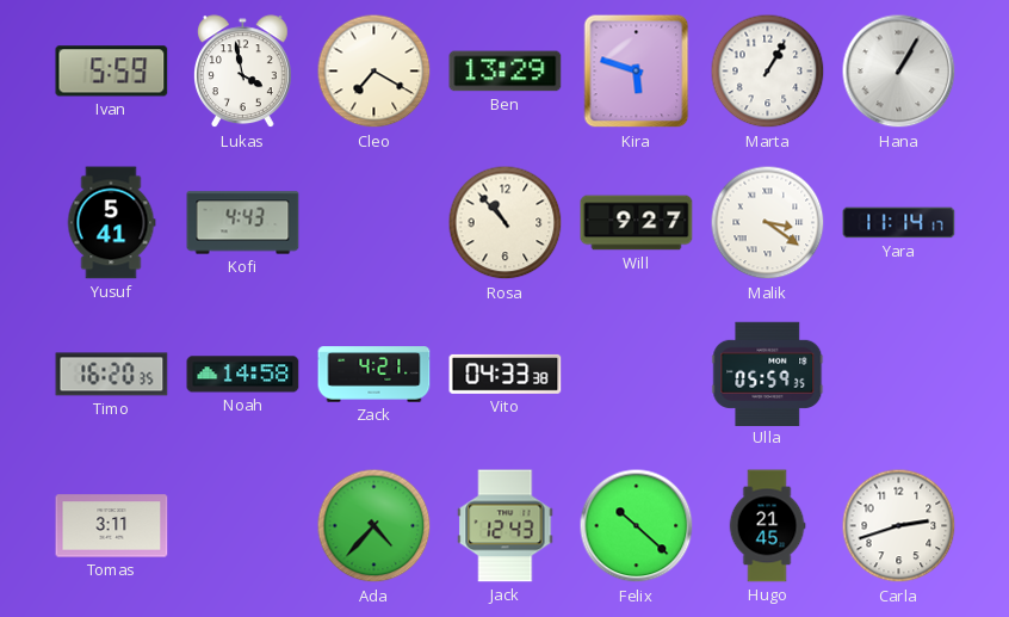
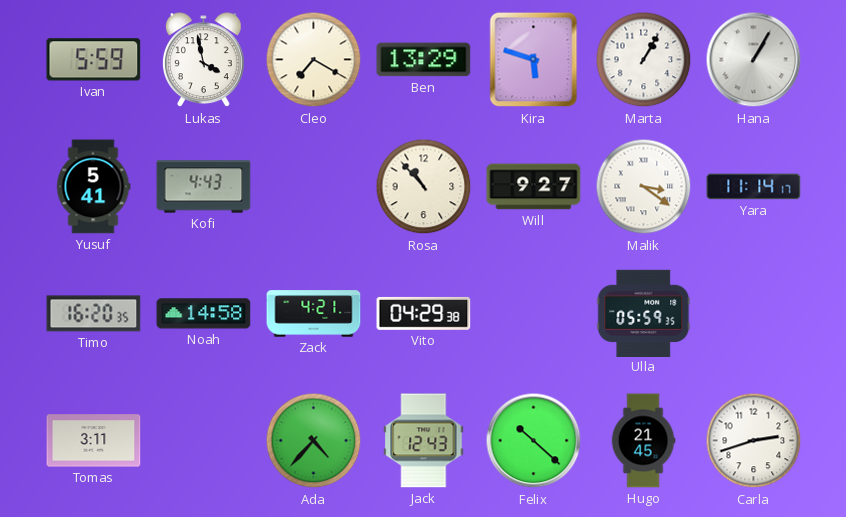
Vito: 04:33 -> 04:29 (424, 313)
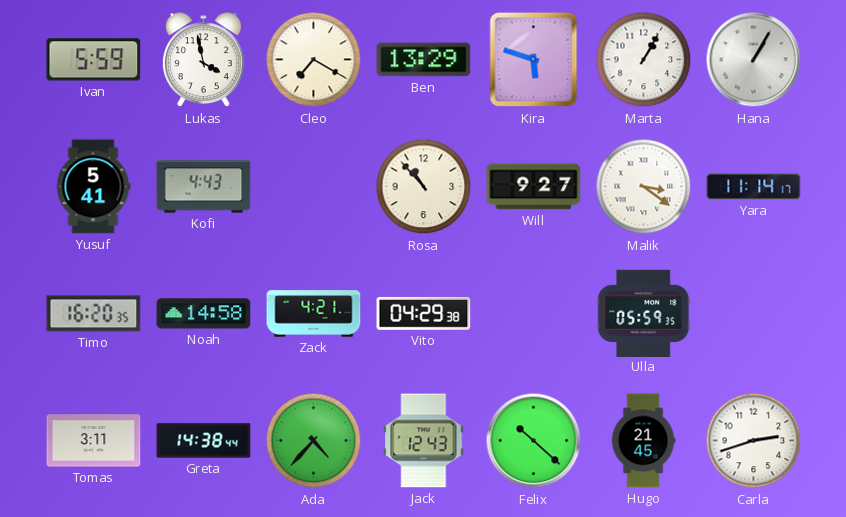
Greta: none -> 14:38 (204, 441)
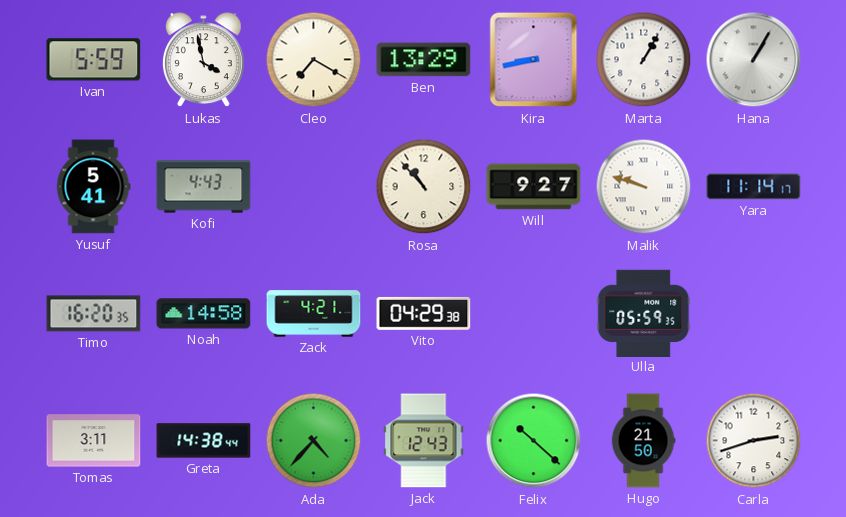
Kira: 5:48 -> 8:43 (534, 60)
Malik: 3:21 -> 9:48 (644, 187)
Hugo: 21:45 -> 21:50 (643, 441)
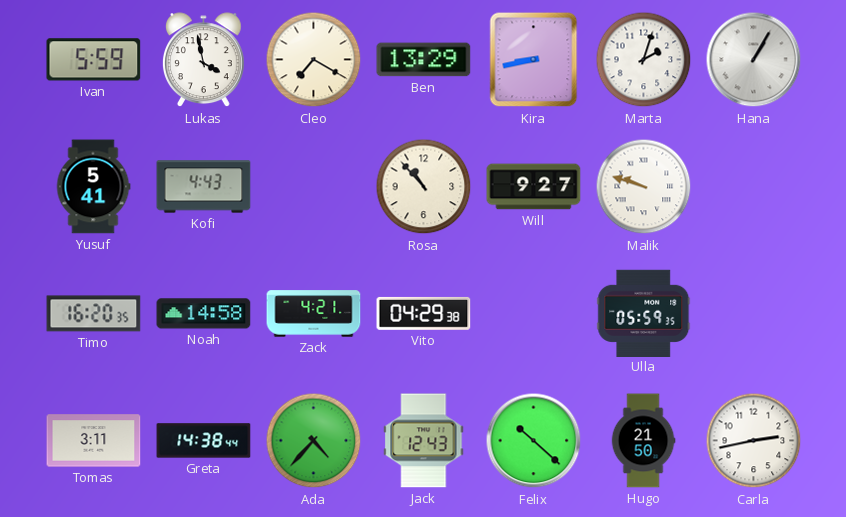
Marta: 1:05 -> 2:03 (644, 60)
Yara: 11:14 -> none (754, 187)
Carla: 2:42 -> 2:43 (754, 441)
